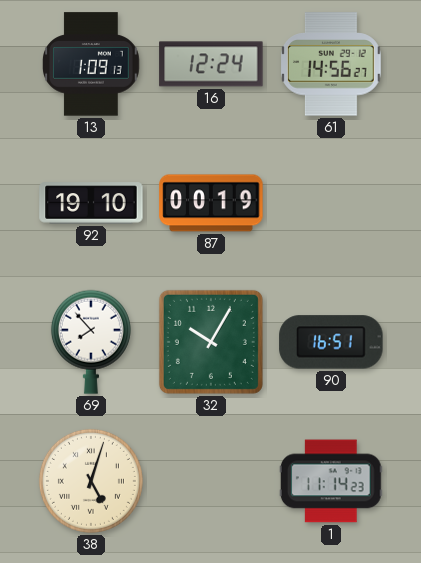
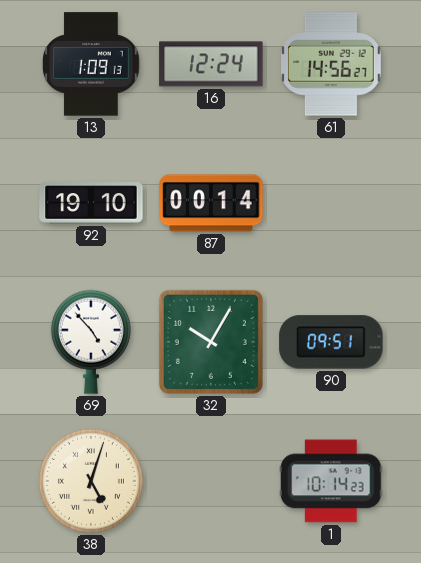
87: 00:19 -> 00:14 (211, 203)
69: 7:53 -> 4:53 (91, 342)
90: 16:51 -> 09:51 (331, 342)
1: 11:14 -> 10:14 (331, 481)
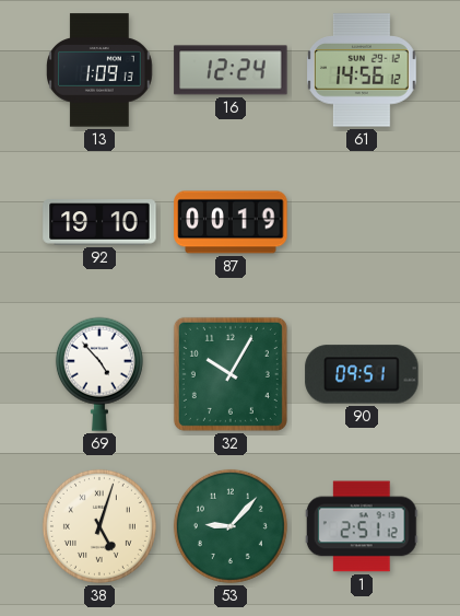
61: 14:56:27 -> 14:56:12 (363, 70)
87: 00:14 -> 00:19 (231, 222)
53: none -> 9:07 (231, 526)
1: 10:14 -> 2:51 (362, 526)
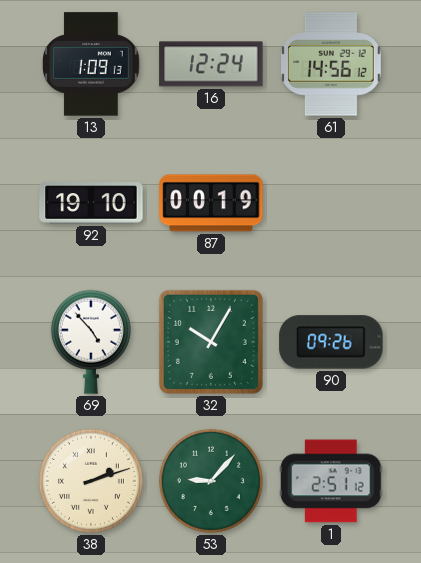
90: 09:51 -> 09:26 (331, 342)
38: 5:03 -> 2:12 (91, 481)
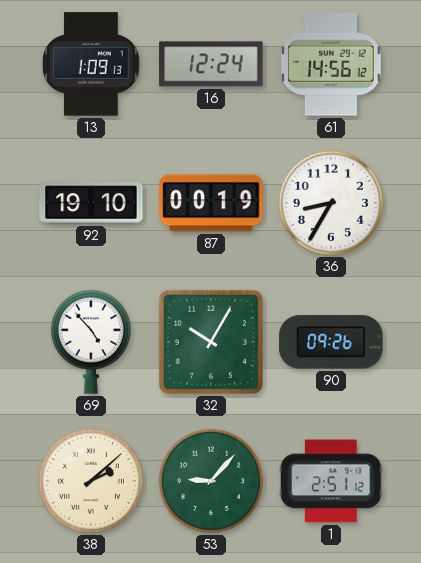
36: none -> 8:35 (331, 203)
38: 2:12 -> 2:08 (91, 481)
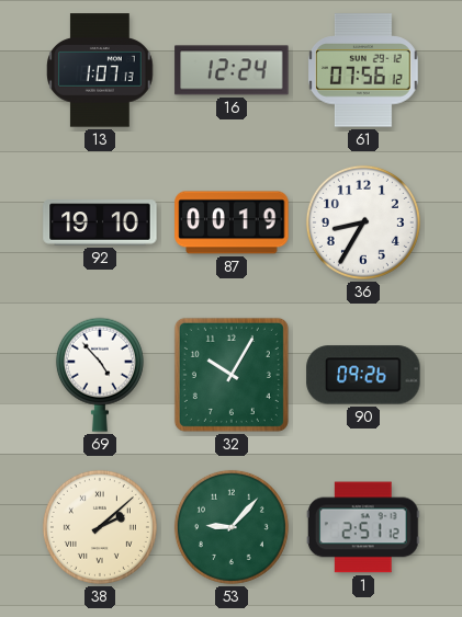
13: 1:09 -> 1:07 (101, 70)
61: 14:56 -> 07:56 (364, 70)
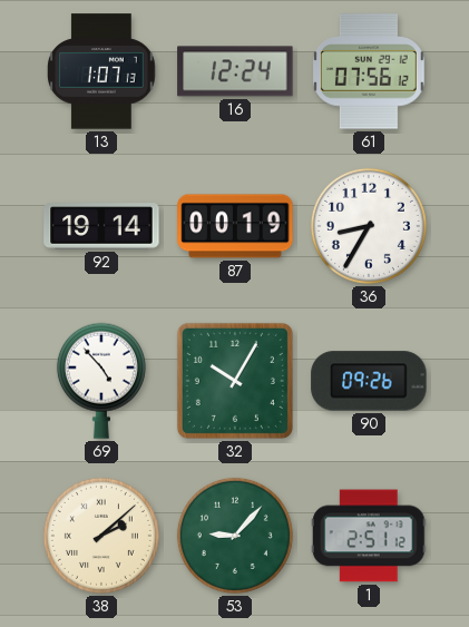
92: 19:10 -> 19:14 (101, 226)
